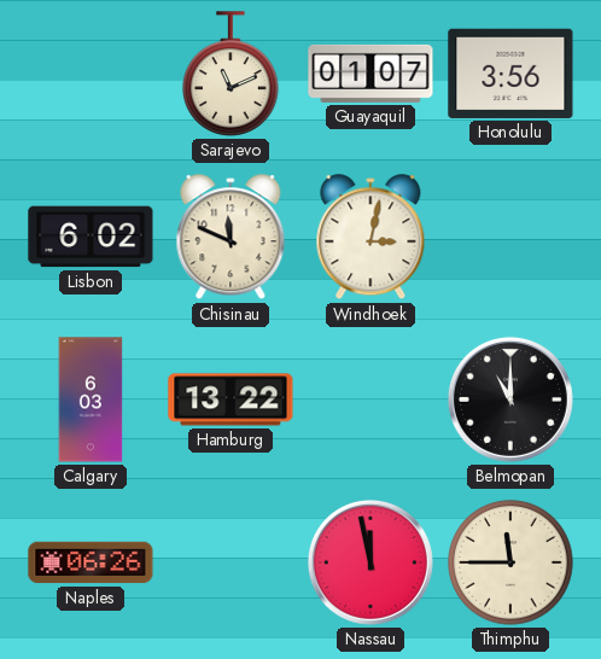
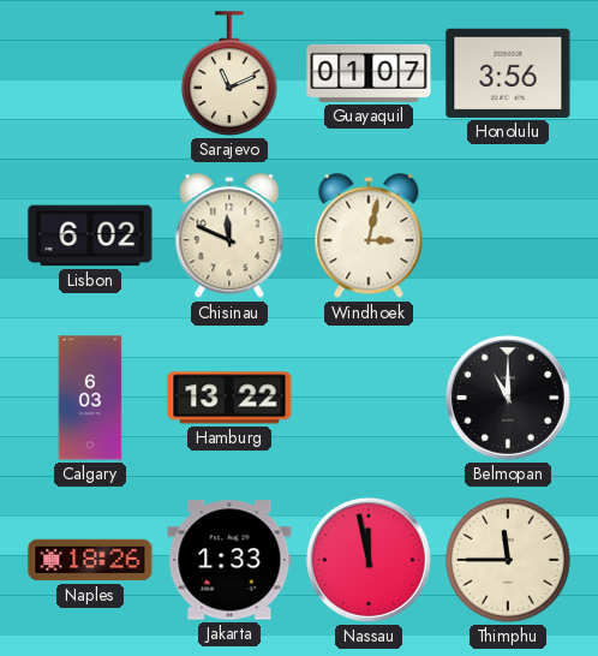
Naples: 06:26 -> 18:26 (90, 560)
Jakarta: none -> 1:33 (229, 560)
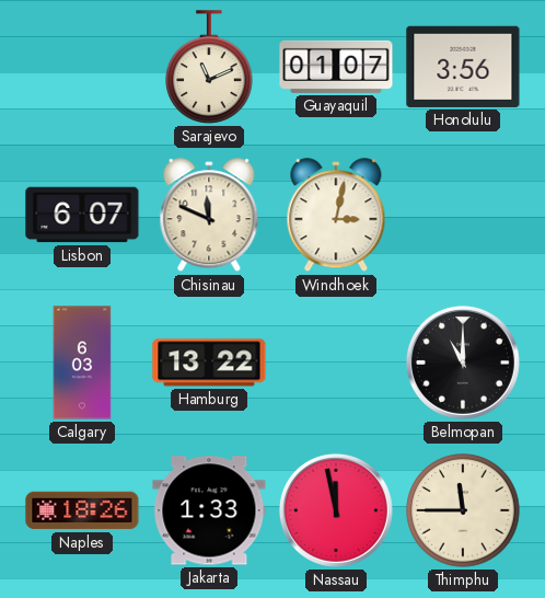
Lisbon: 6:02 -> 6:07 (82, 215)
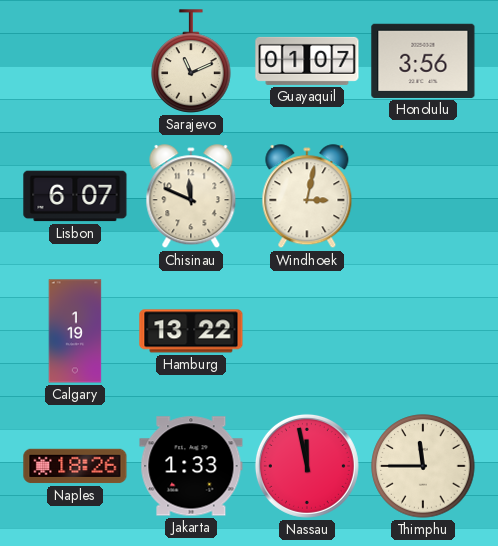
Calgary: 6:03 -> 1:19 (75, 331)
Belmopan: 11:00 -> none (463, 363)
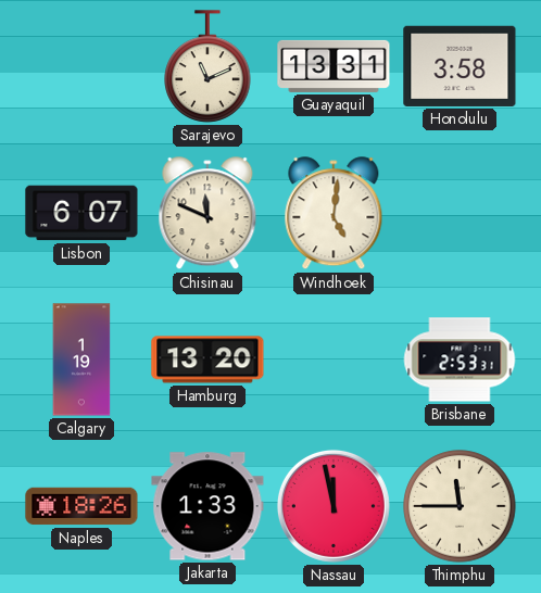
Guayaquil: 01:07 -> 13:31 (334, 66)
Honolulu: 3:56 -> 3:58 (460, 66)
Windhoek: 3:02 -> 5:01 (334, 214)
Hamburg: 13:22 -> 13:20 (207, 359)
Brisbane: none -> 2:53 (460, 359)
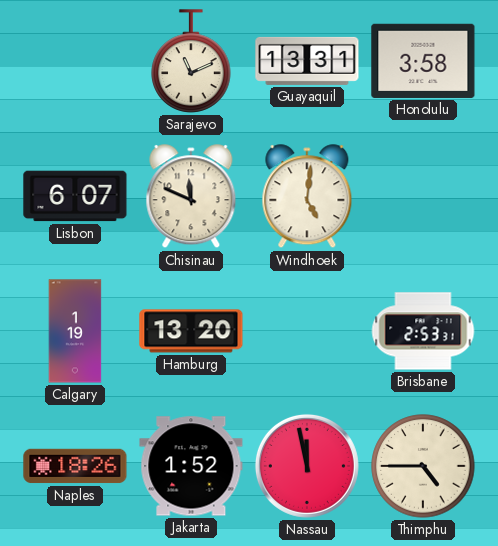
Jakarta: 1:33 -> 1:52 (191, 466)
Thimphu: 11:45 -> 4:45 (423, 466)
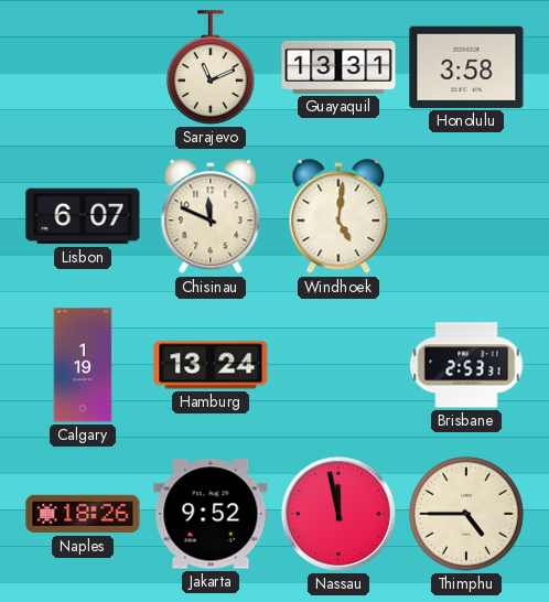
Hamburg: 13:20 -> 13:24 (211, 365)
Jakarta: 1:52 -> 9:52 (211, 514)
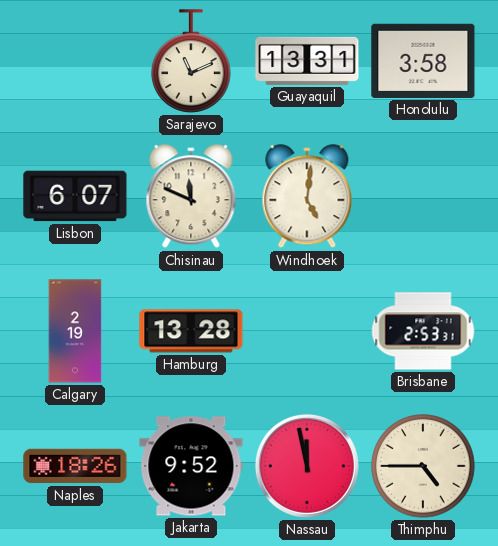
Calgary: 1:19 -> 2:19 (75, 331)
Hamburg: 13:24 -> 13:28 (191, 331)
